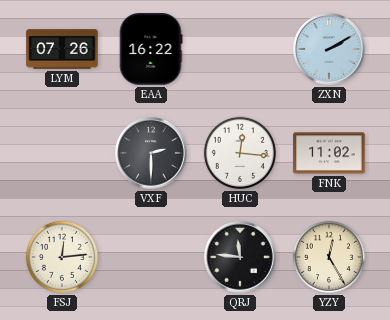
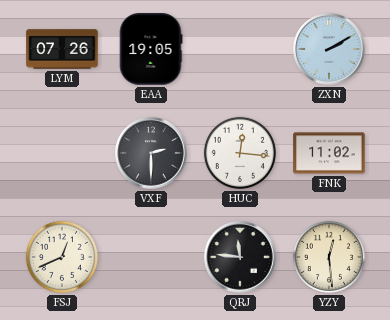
EAA: 16:22 -> 19:05 (151, 49)
FSJ: 12:14 -> 12:41 (62, 257)
YZY: 12:25 -> 12:29 (329, 257)
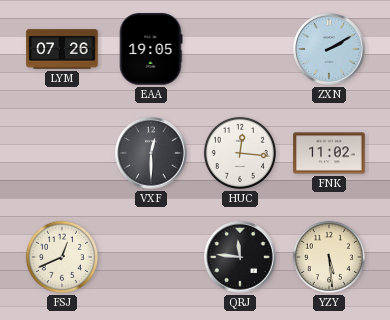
VXF: 2:30 -> 12:30 (151, 153)
YZY: 12:29 -> 5:29 (329, 257)
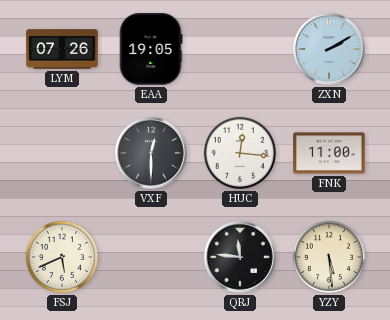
FNK: 11:02 -> 11:00 (329, 153)
FSJ: 12:41 -> 5:41 (62, 257)
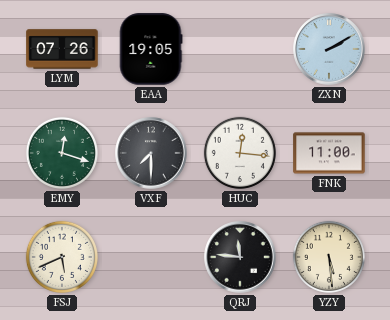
EMY: none -> 12:18 (62, 153)
VXF: 12:30 -> 7:30 (151, 153)
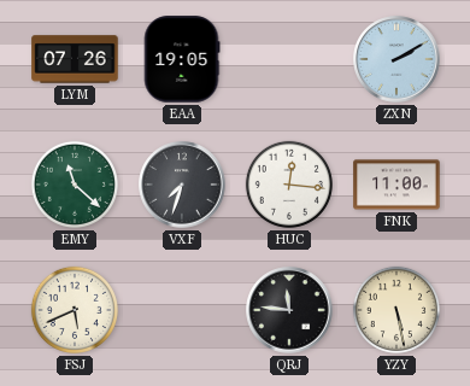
EMY: 12:18 -> 11:22 (75, 185)
VXF: 7:30 -> 7:33 (182, 185)
YZY: 5:29 -> 5:28 (396, 310)
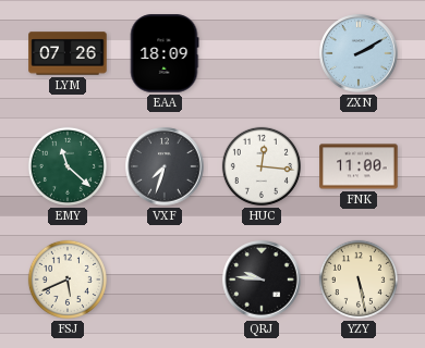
EAA: 19:05 -> 18:09 (165, 53)
QRJ: 11:46 -> 9:46 (262, 279)
